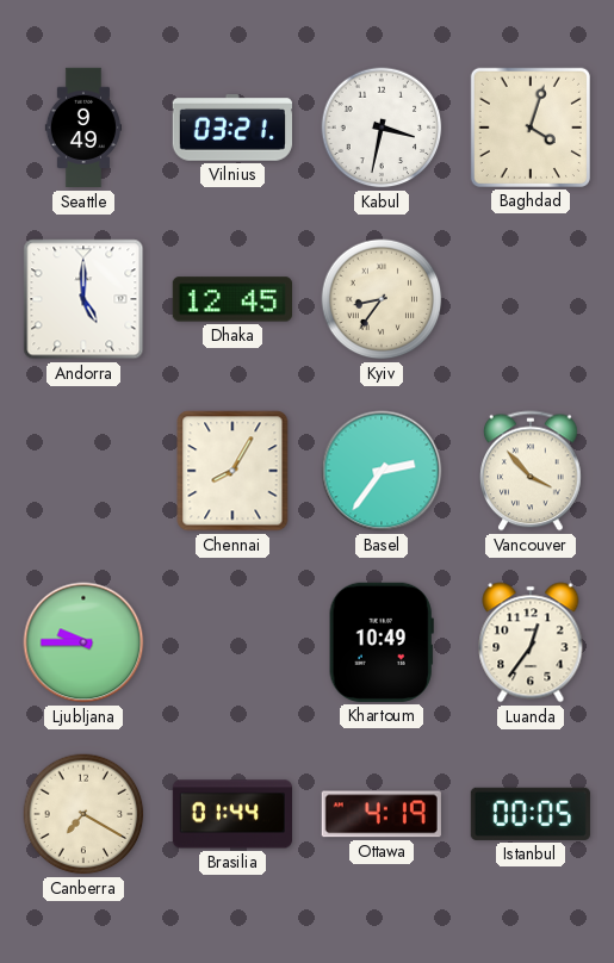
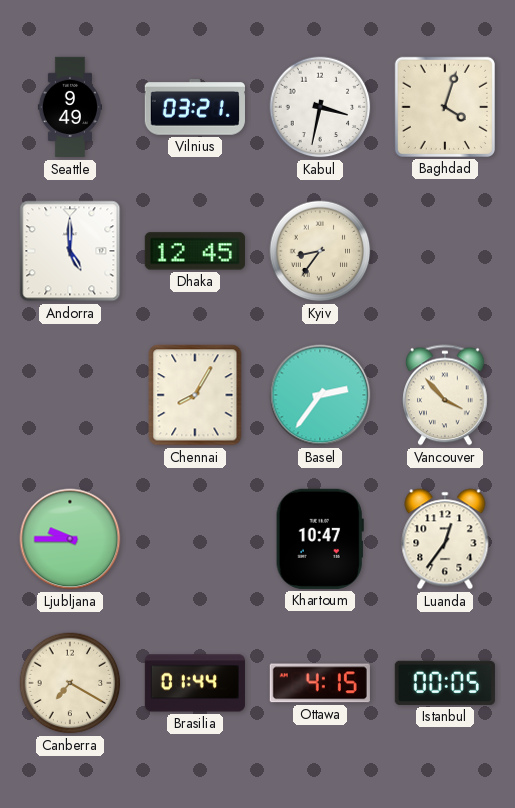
Khartoum: 10:49 -> 10:47 (320, 539)
Ottawa: 4:19 -> 4:15 (320, 683)
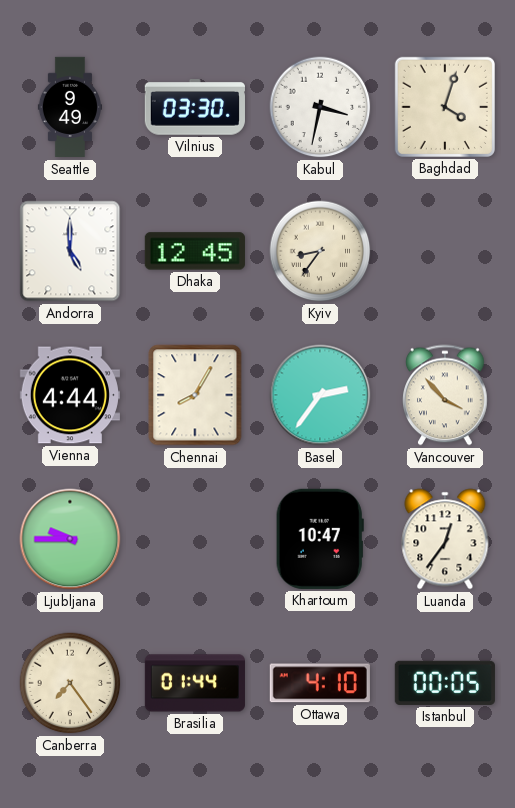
Vilnius: 03:21 -> 03:30 (195, 107)
Vienna: none -> 4:44 (70, 395)
Canberra: 7:20 -> 7:24 (70, 683)
Ottawa: 4:15 -> 4:10 (320, 683)
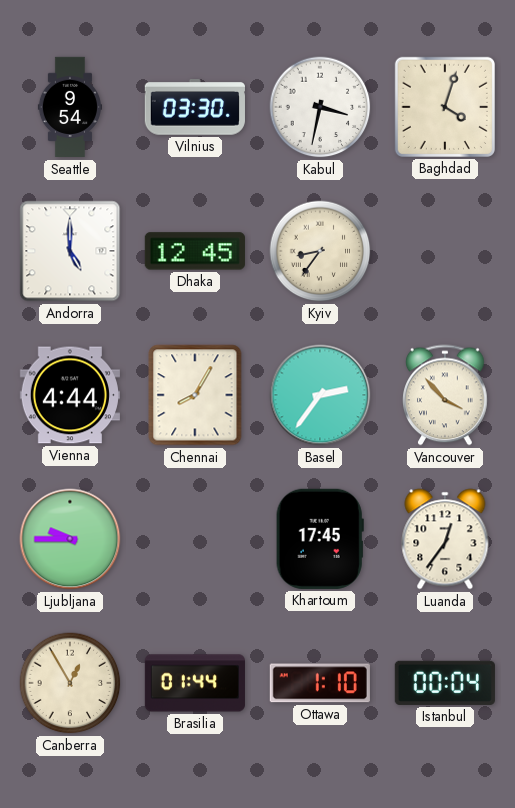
Seattle: 9:49 -> 9:54 (69, 107)
Khartoum: 10:47 -> 17:45 (320, 539)
Canberra: 7:24 -> 12:55 (70, 683)
Ottawa: 4:10 -> 1:10 (320, 683)
Istanbul: 00:05 -> 00:04 (445, 683)
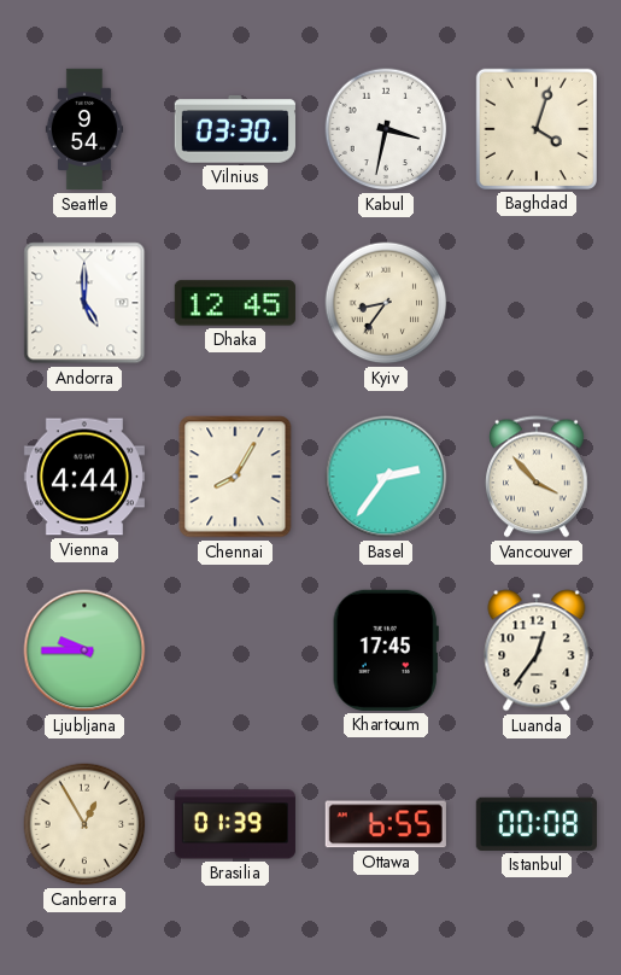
Brasilia: 01:44 -> 01:39 (235, 824)
Ottawa: 1:10 -> 6:55 (386, 824)
Istanbul: 00:04 -> 00:08 (537, 824)
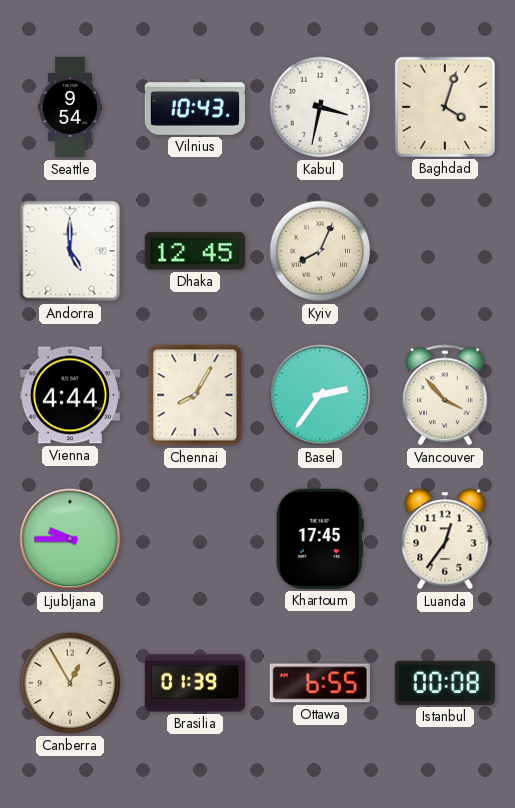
Vilnius: 03:30 -> 10:43 (195, 107)
Kyiv: 8:36 -> 8:04 (320, 251)
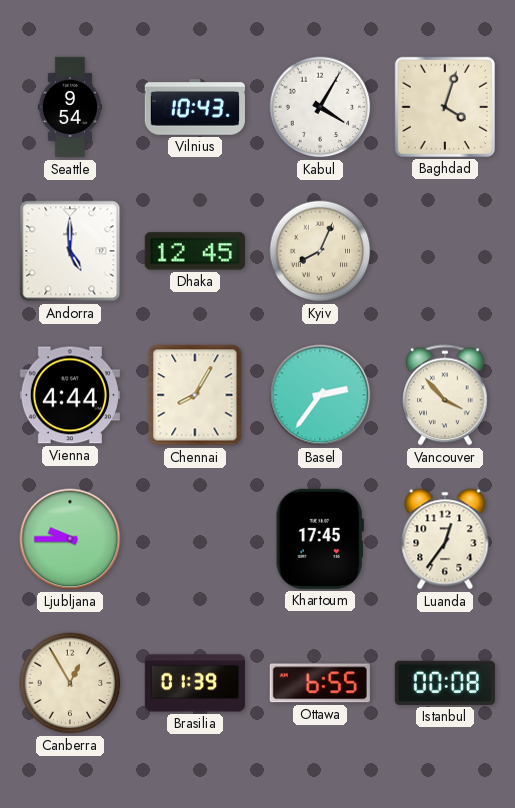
Kabul: 3:32 -> 4:05 (320, 107)
